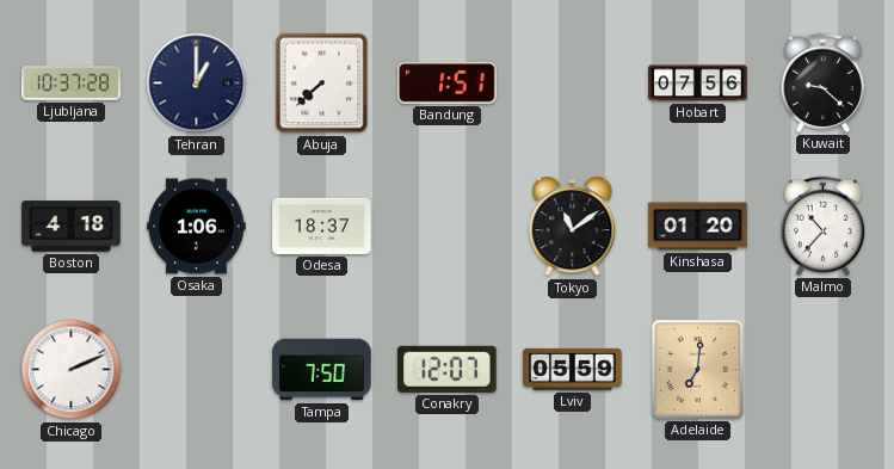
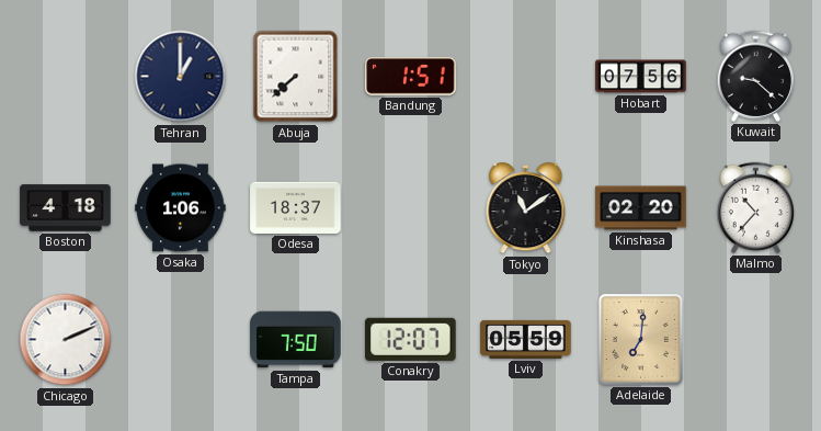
Ljubljana: 10:37 -> none (72, 84)
Kinshasa: 01:20 -> 02:20 (641, 208)
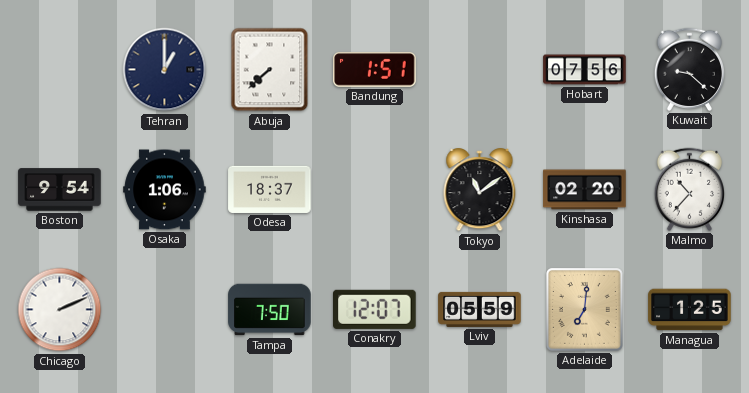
Boston: 4:18 -> 9:54 (60, 190)
Managua: none -> 1:25 (690, 310)
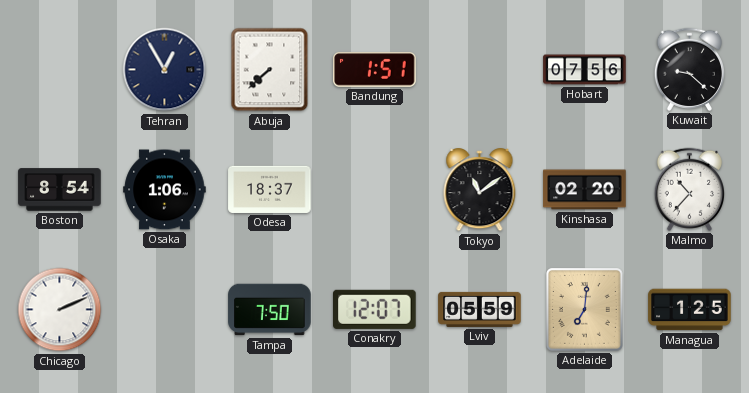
Tehran: 1:00 -> 12:55 (165, 70)
Boston: 9:54 -> 8:54 (60, 190)
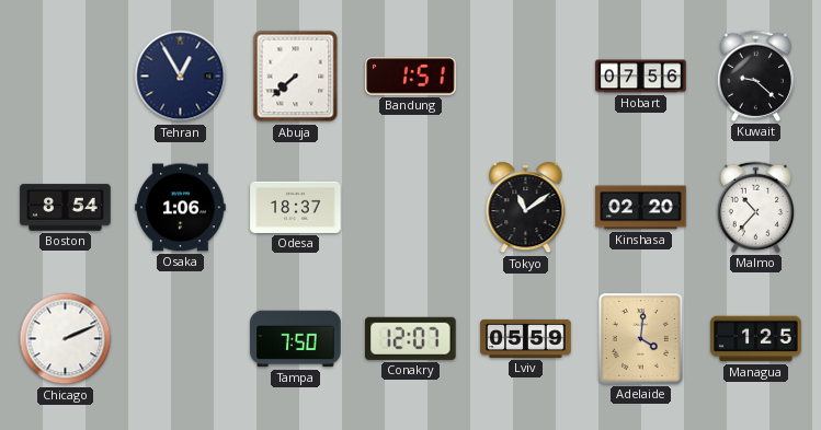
Adelaide: 7:01 -> 4:01 (641, 339)
